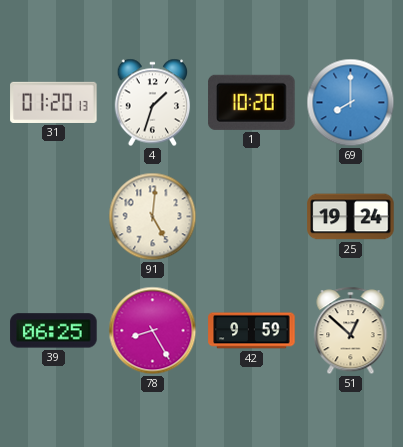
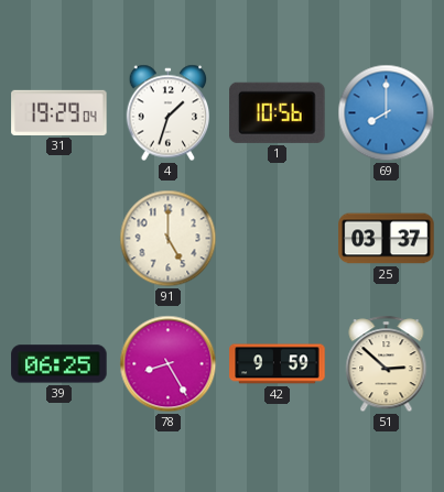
31: 01:20 -> 19:29 (59, 112)
1: 10:20 -> 10:56 (278, 112)
91: 5:01 -> 5:00 (169, 239)
25: 19:24 -> 03:37 (387, 239)
51: 12:52 -> 2:52 (387, 364)
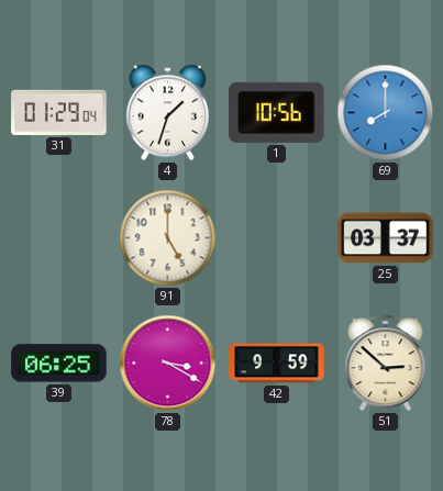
31: 19:29 -> 01:29 (59, 112)
78: 8:25 -> 3:20 (168, 364)
